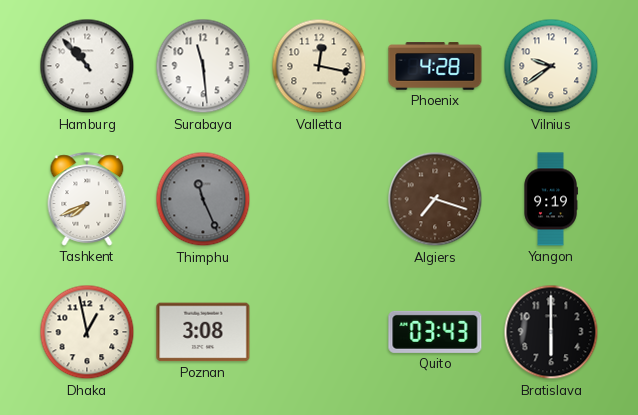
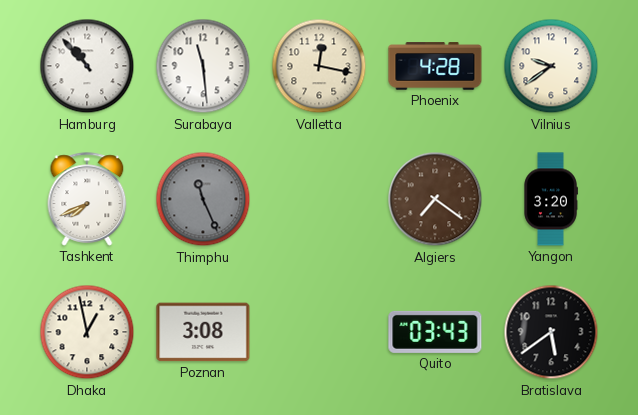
Algiers: 7:18 -> 7:21 (435, 199)
Yangon: 9:19 -> 3:20 (551, 199)
Bratislava: 6:00 -> 5:39 (551, 332)
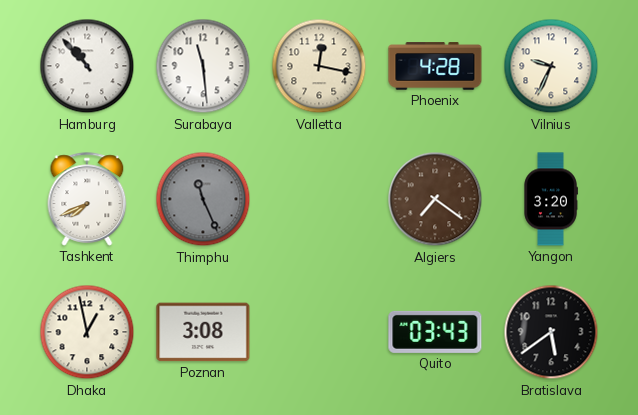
Vilnius: 9:39 -> 9:34 (551, 66)
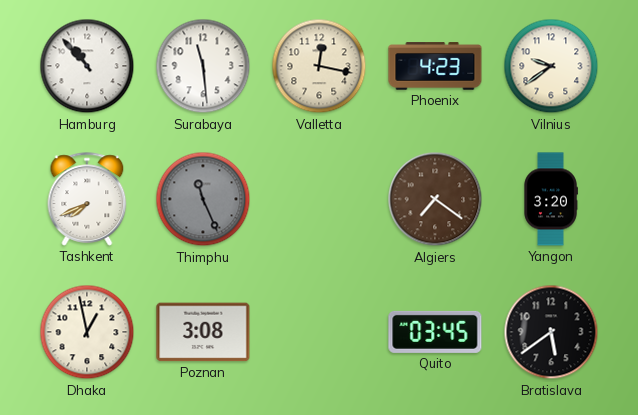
Phoenix: 4:28 -> 4:23 (435, 66)
Vilnius: 9:34 -> 9:39 (551, 66)
Quito: 03:43 -> 03:45 (435, 332)
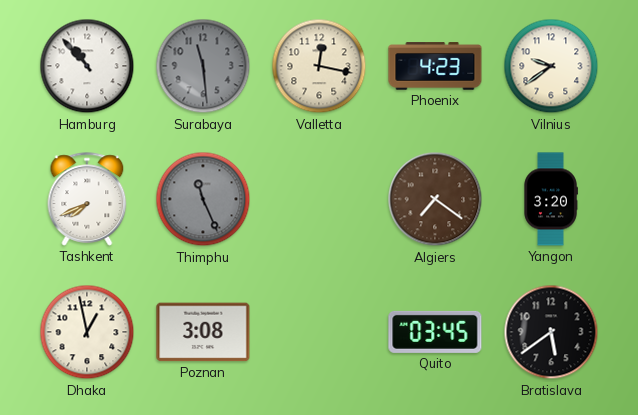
Surabaya dial: white -> grey (203, 66)
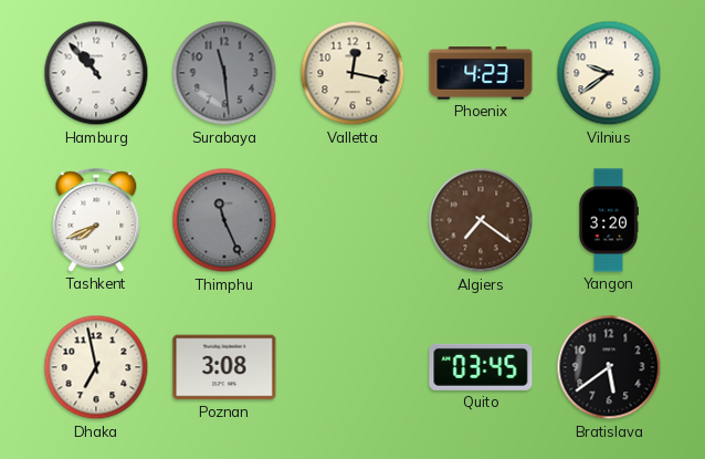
Dhaka: 12:58 -> 6:58 (96, 367)
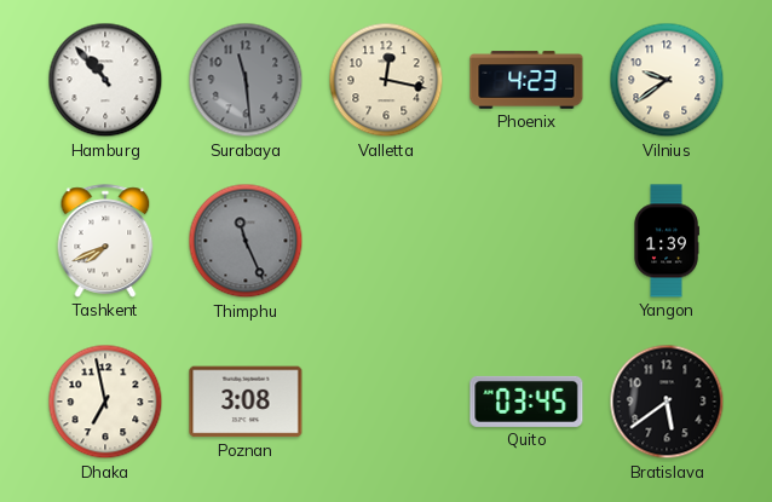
Algiers: 7:21 -> none (481, 220)
Yangon: 3:20 -> 1:39 (667, 241)
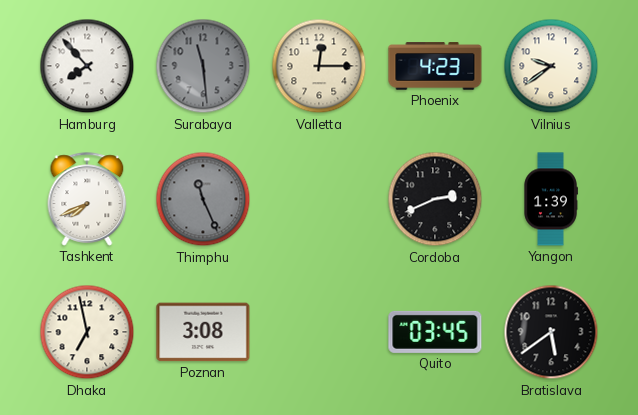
Hamburg: 10:53 -> 7:53 (87, 66)
Valletta: 12:17 -> 12:15 (319, 66)
Cordoba: none -> 2:41 (435, 199)
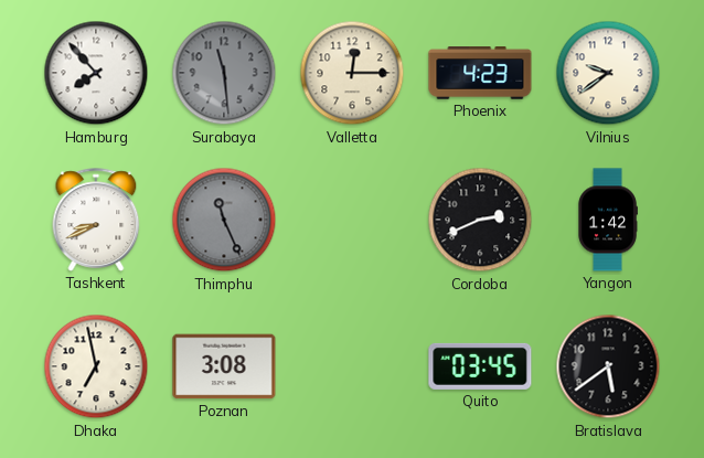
Tashkent: 7:41 -> 8:41 (96, 220)
Yangon: 1:39 -> 1:42 (608, 220)
